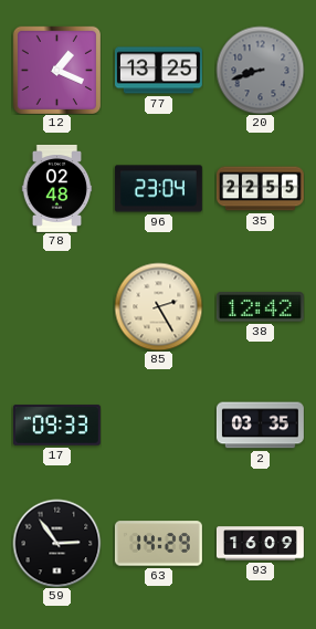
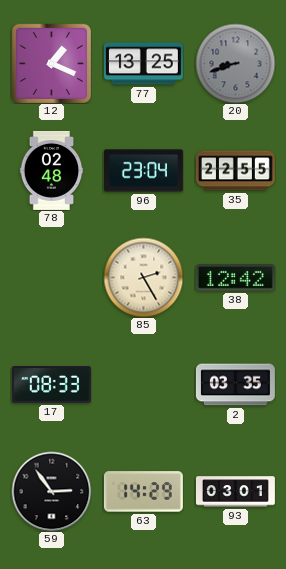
17: 09:33 -> 08:33 (51, 385)
93: 16:09 -> 03:01 (235, 492)
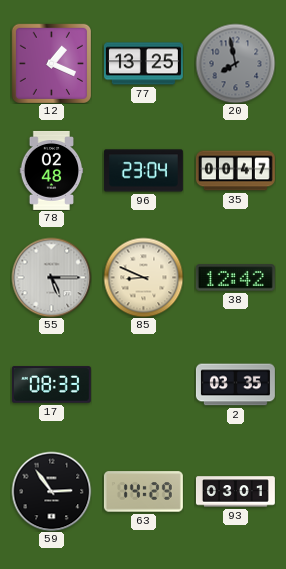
20: 8:42 -> 7:58 (235, 63)
35: 22:55 -> 00:47 (235, 171)
55: none -> 5:15 (51, 277)
85: 2:25 -> 8:49 (143, 277)
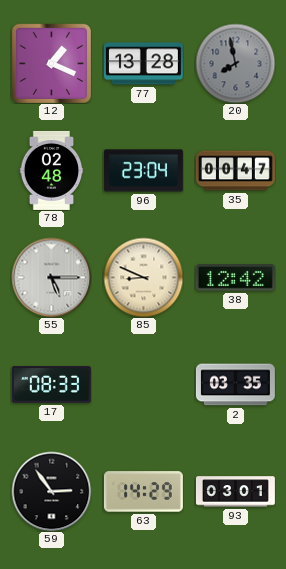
77: 13:25 -> 13:28 (143, 64)
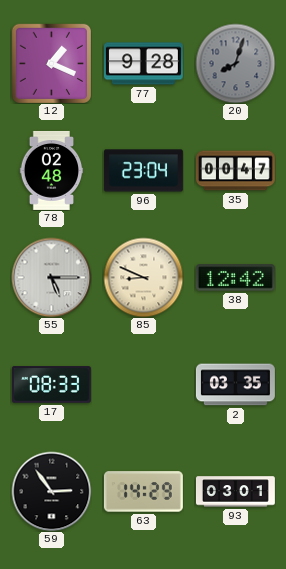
77: 13:28 -> 9:28 (143, 64)
20: 7:58 -> 8:03 (235, 63)
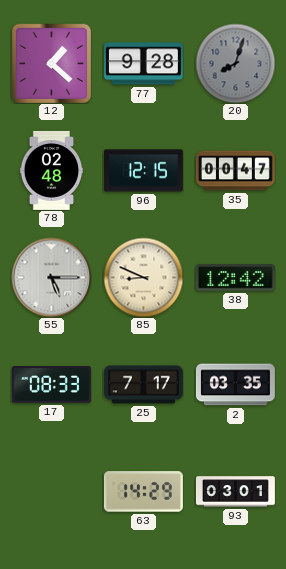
12: 1:19 -> 1:22 (51, 63)
96: 23:04 -> 12:15 (143, 171)
25: none -> 7:17 (143, 385)
59: 2:54 -> none (51, 491)
